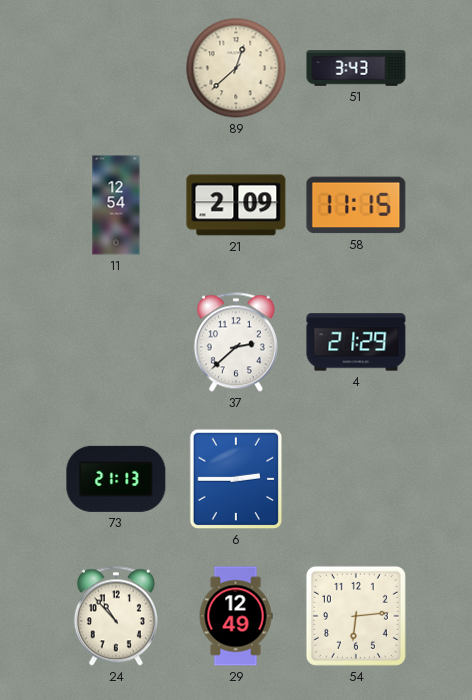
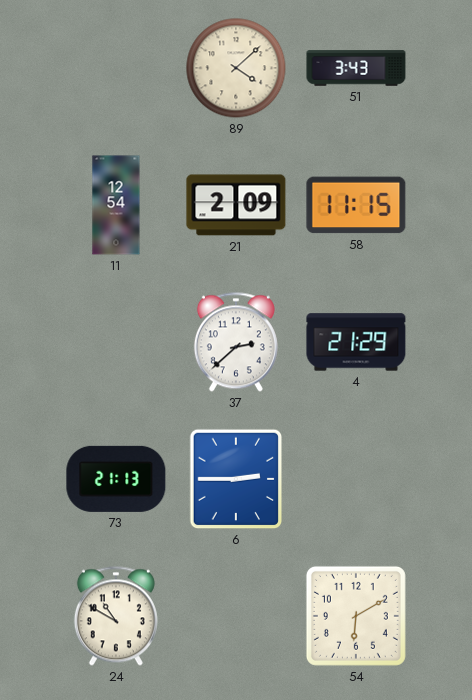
89: 12:38 -> 4:08 (236, 68)
24: 10:53 -> 10:50 (116, 616)
29: 12:49 -> none (236, 616)
54: 6:14 -> 6:10 (356, 616)
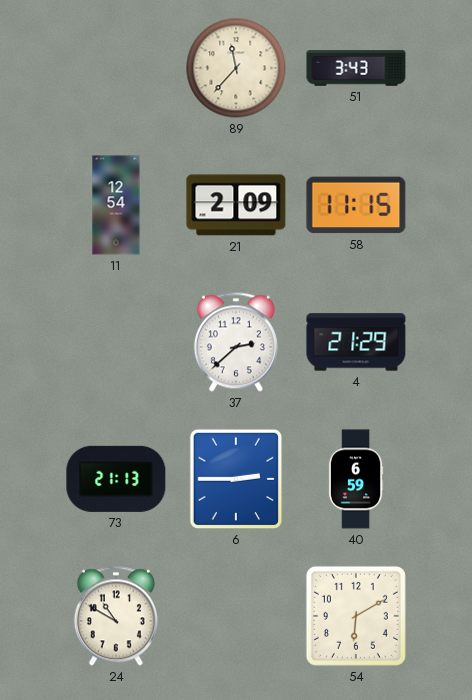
89: 4:08 -> 11:37 (236, 68)
40: none -> 6:59 (356, 479)
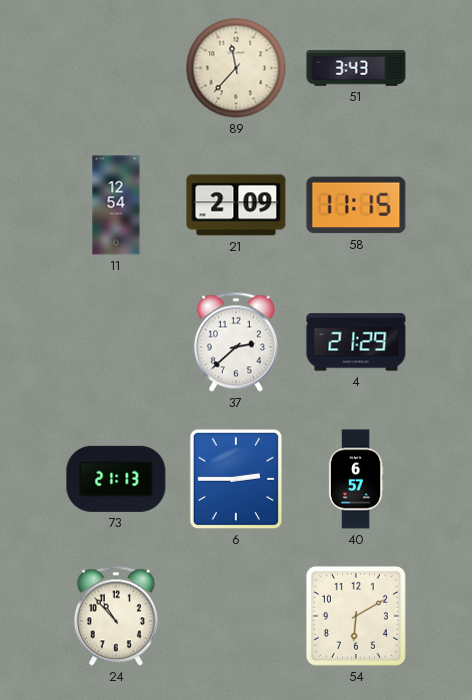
40: 6:59 -> 6:57 (356, 479)
24: 10:50 -> 10:53 (116, 616)
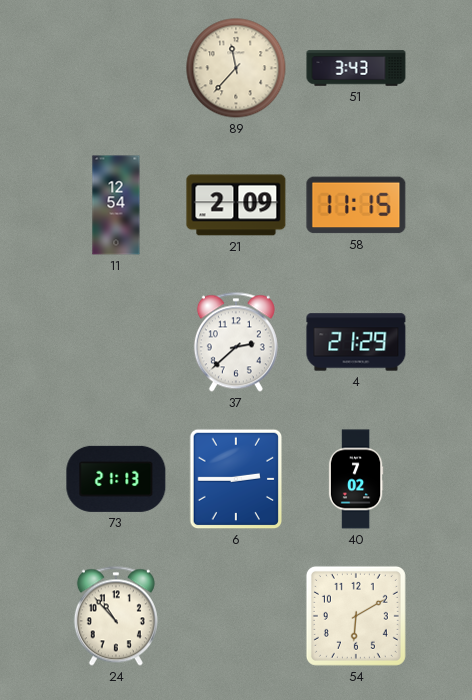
40: 6:57 -> 7:02 (356, 479)
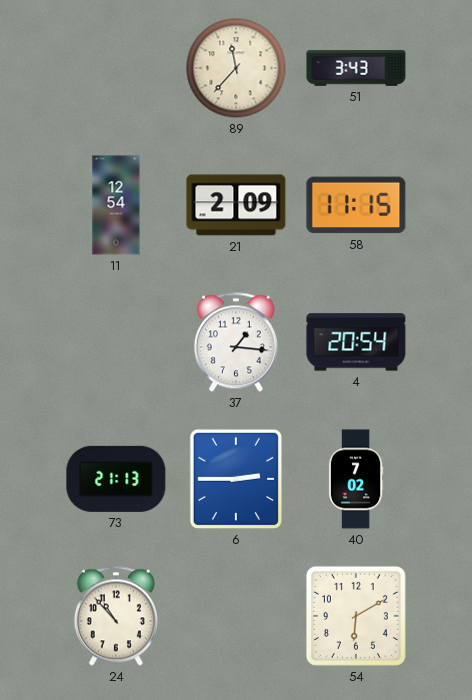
37: 2:38 -> 1:16 (236, 342)
4: 21:29 -> 20:54 (356, 342)
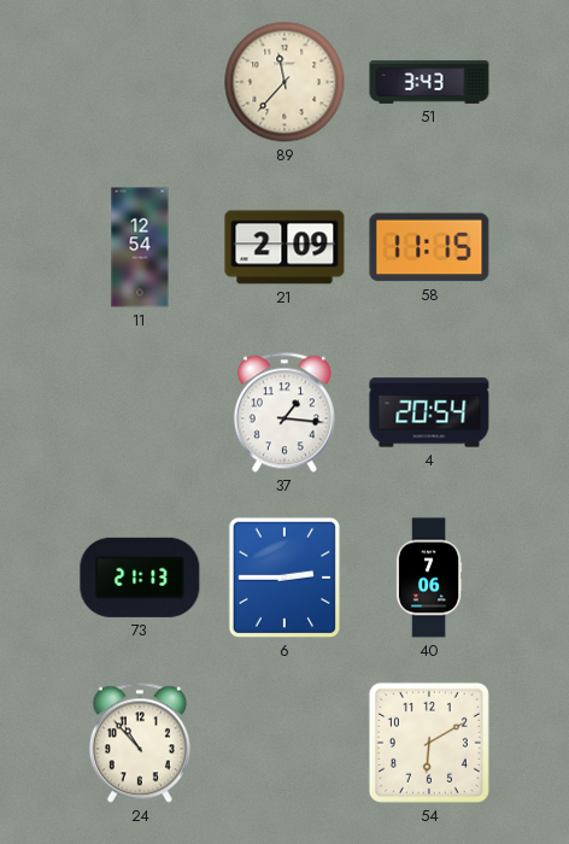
40: 7:02 -> 7:06 (429, 578)
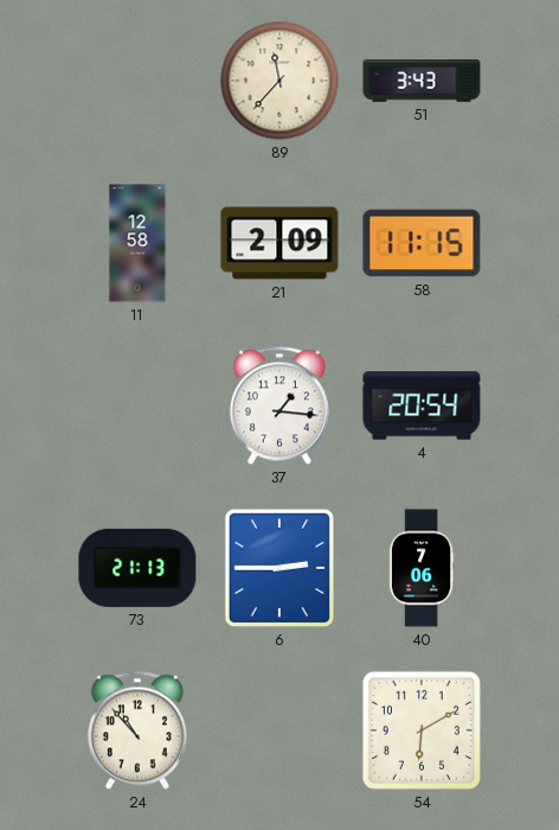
11: 12:54 -> 12:58 (137, 243)
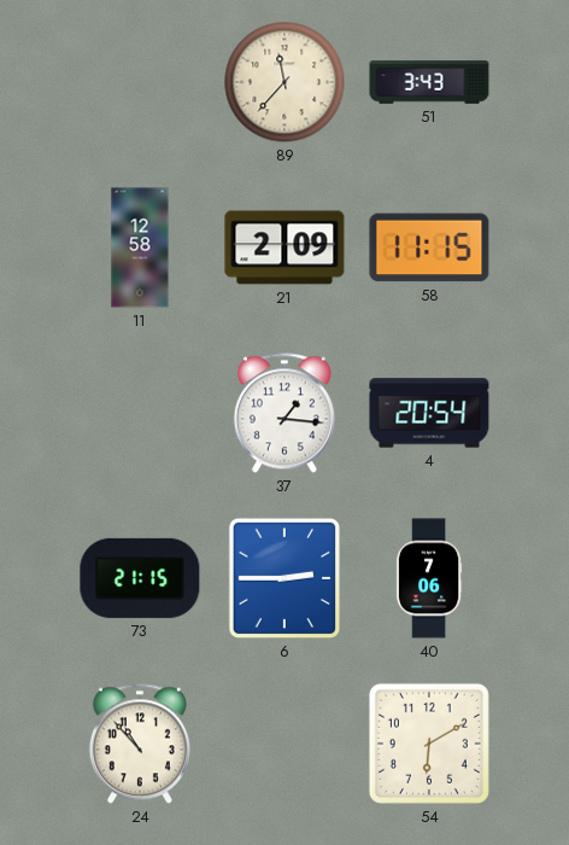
73: 21:13 -> 21:15 (140, 578)
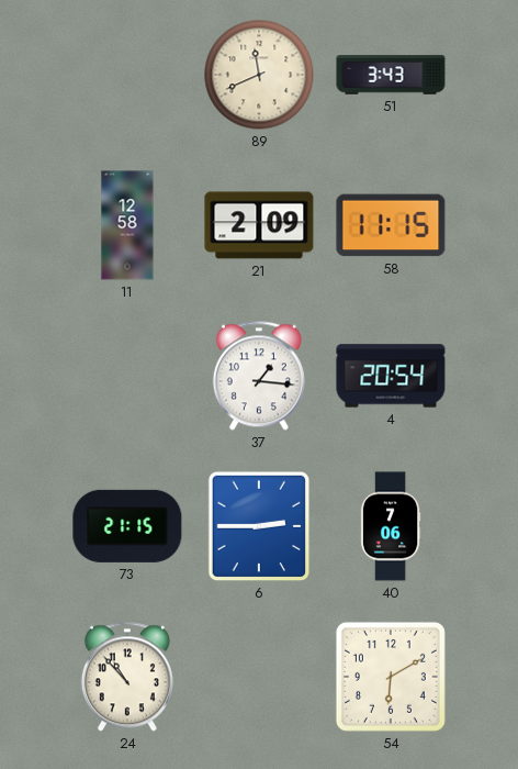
89: 11:37 -> 11:41 (259, 75)
